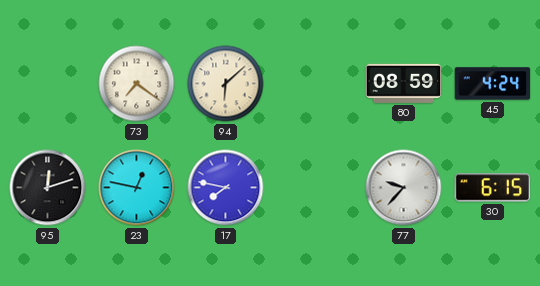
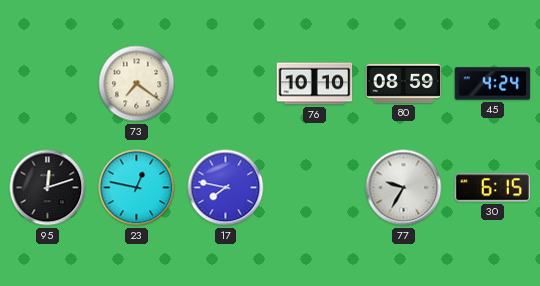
94: 6:08 -> none (226, 84)
76: none -> 10:10 (315, 84)
77: 9:37 -> 9:35 (404, 188)
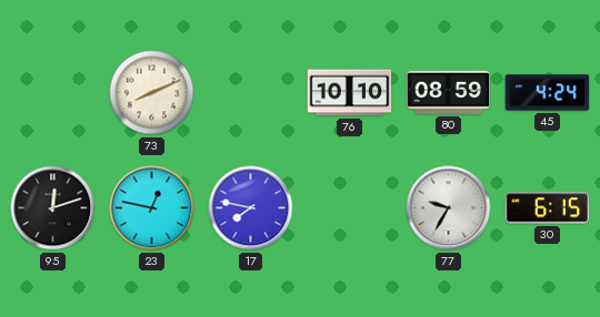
73: 7:21 -> 8:11 (152, 93)
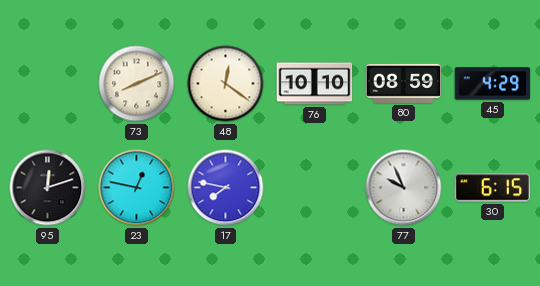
48: none -> 12:21 (226, 84)
45: 4:24 -> 4:29 (493, 84)
77: 9:35 -> 9:56 (404, 188)
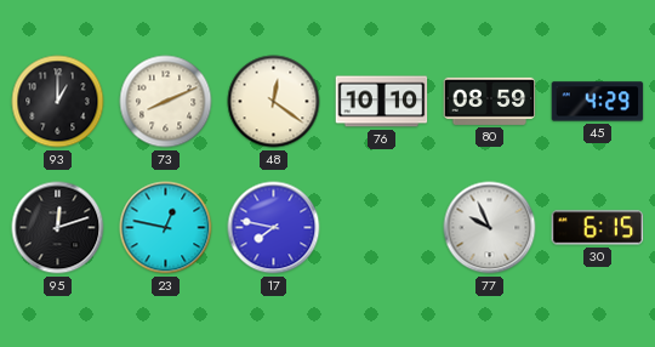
93: none -> 1:00 (58, 102)
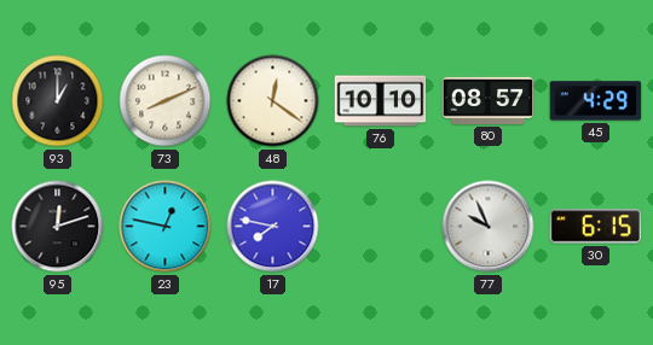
80: 08:59 -> 08:57 (489, 100)
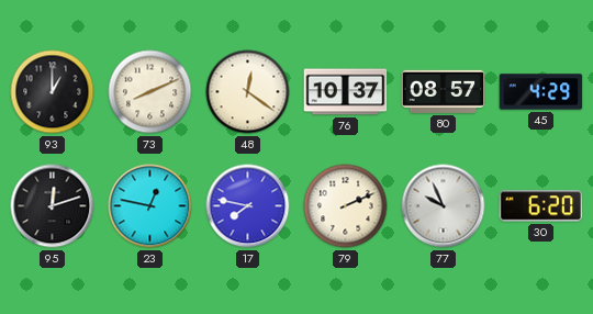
76: 10:10 -> 10:37 (346, 92)
79: none -> 2:11 (346, 206)
30: 6:15 -> 6:20 (541, 206)
